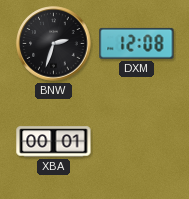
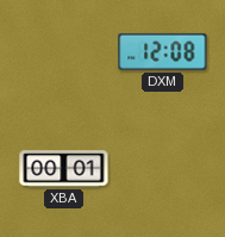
BNW: 2:33 -> none (54, 44)
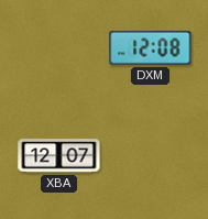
XBA: 00:01 -> 12:07 (59, 156)
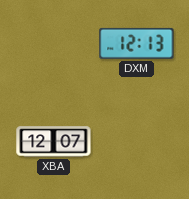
DXM: 12:08 -> 12:13 (137, 43)
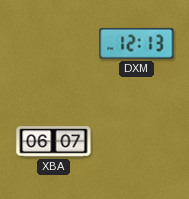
XBA: 12:07 -> 06:07 (54, 142)
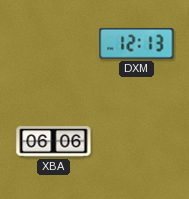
XBA: 06:07 -> 06:06 (54, 142)
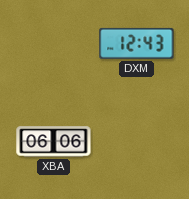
DXM: 12:13 -> 12:43 (137, 43)
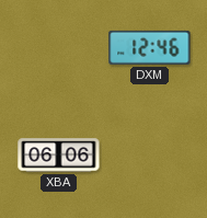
DXM: 12:43 -> 12:46 (150, 47)
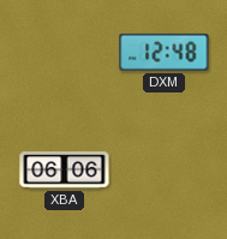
DXM: 12:46 -> 12:48 (165, 52)
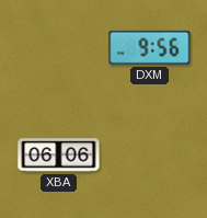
DXM: 12:48 -> 9:56 (150, 47)
